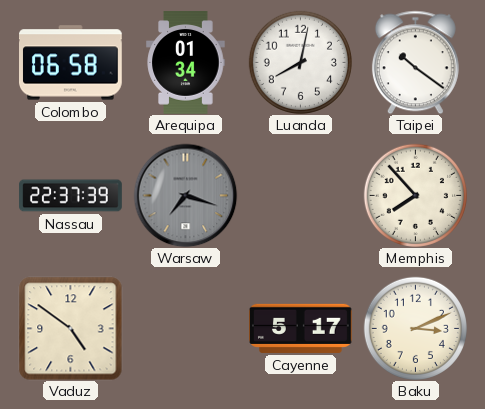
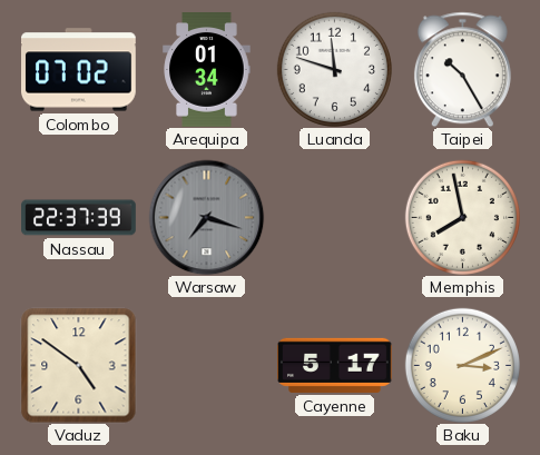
Colombo: 06:58 -> 07:02 (79, 70)
Luanda: 8:02 -> 11:48 (334, 69)
Taipei: 10:21 -> 10:25 (462, 69)
Memphis: 7:53 -> 7:58 (462, 217)
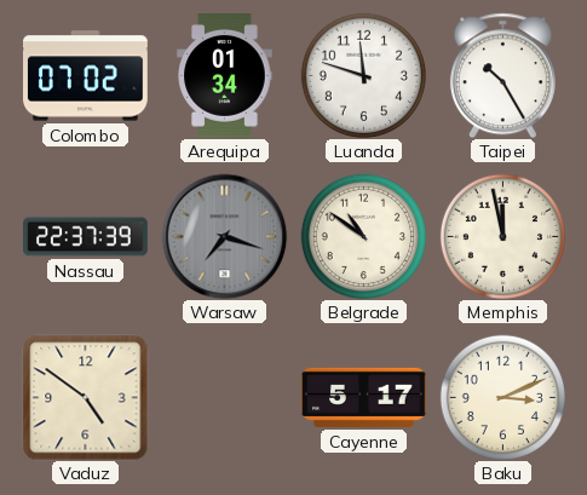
Belgrade: none -> 10:51 (363, 236)
Memphis: 7:58 -> 11:58 (502, 236)
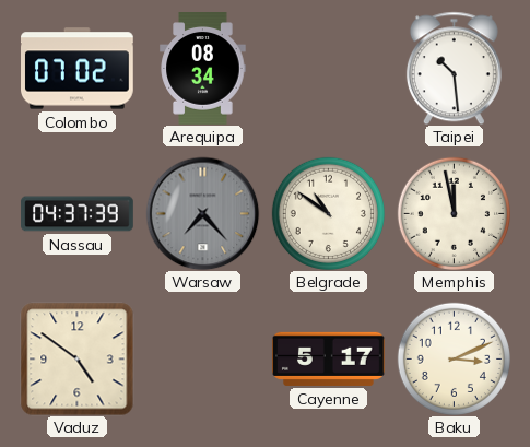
Arequipa: 01:34 -> 08:34 (203, 69)
Luanda: 11:48 -> none (363, 75)
Taipei: 10:25 -> 10:29 (454, 68)
Nassau: 22:37 -> 04:37 (78, 214)
Warsaw: 7:18 -> 7:23 (202, 213)
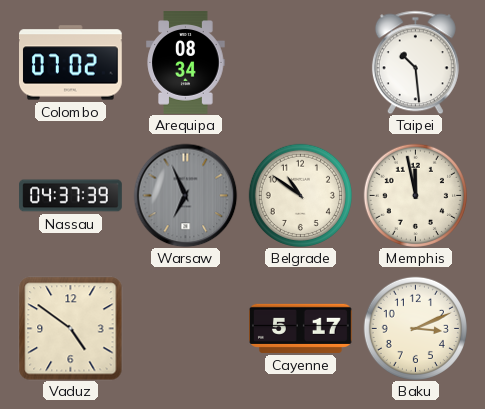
Warsaw: 7:23 -> 6:56 (185, 195)
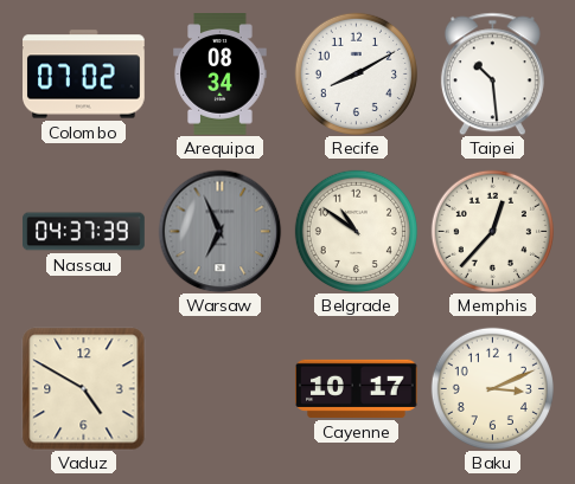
Recife: none -> 8:10 (356, 73)
Memphis: 11:58 -> 12:37 (492, 231)
Vaduz: 4:51 -> 4:50 (83, 388)
Cayenne: 5:17 -> 10:17 (357, 388)
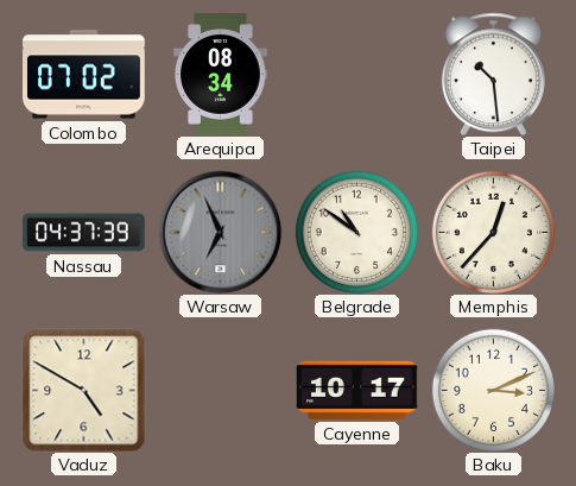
Recife: 8:10 -> none (356, 73)
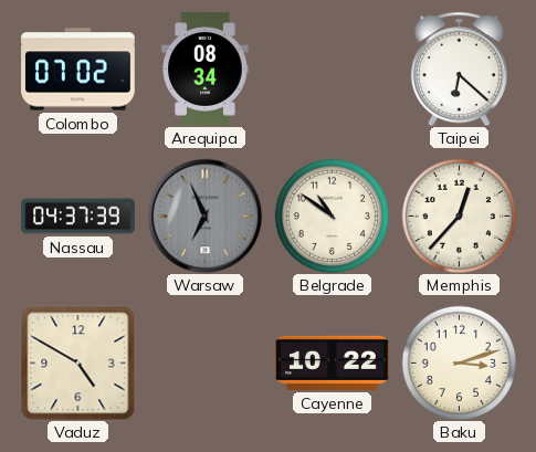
Taipei: 10:29 -> 6:22 (459, 69)
Cayenne: 10:17 -> 10:22 (333, 362)
Baku: 3:11 -> 3:12 (459, 362)
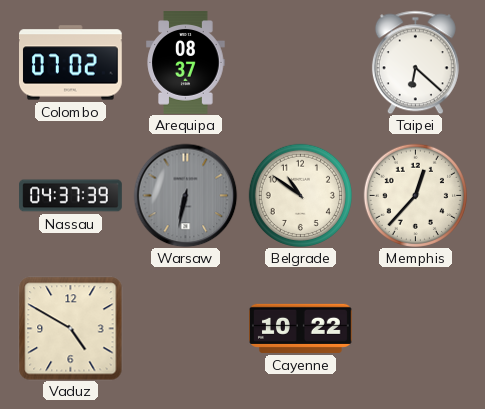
Arequipa: 08:34 -> 08:37 (186, 63)
Warsaw: 6:56 -> 6:32 (185, 195)
Baku: 3:12 -> none (459, 362)
